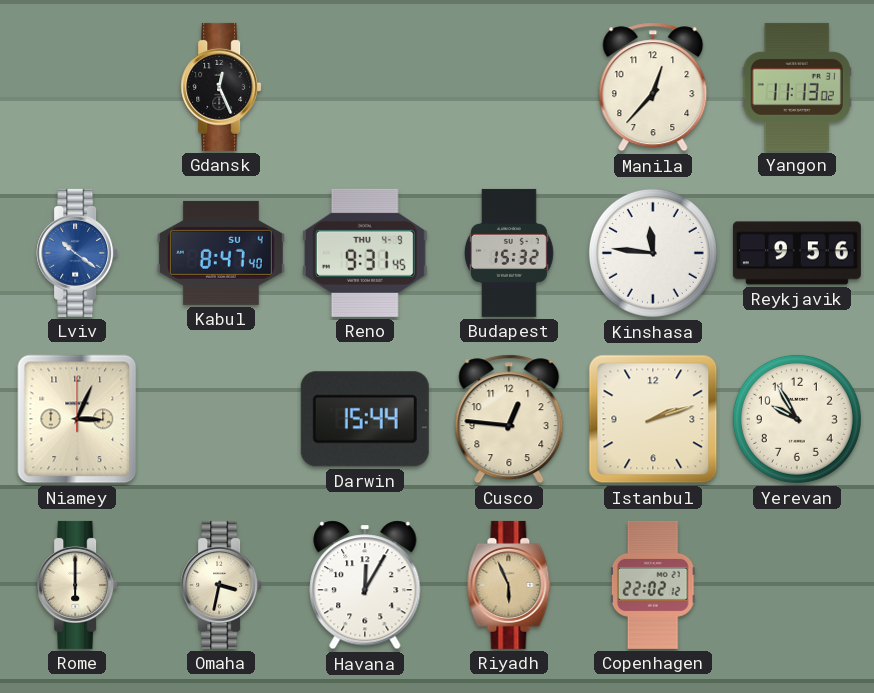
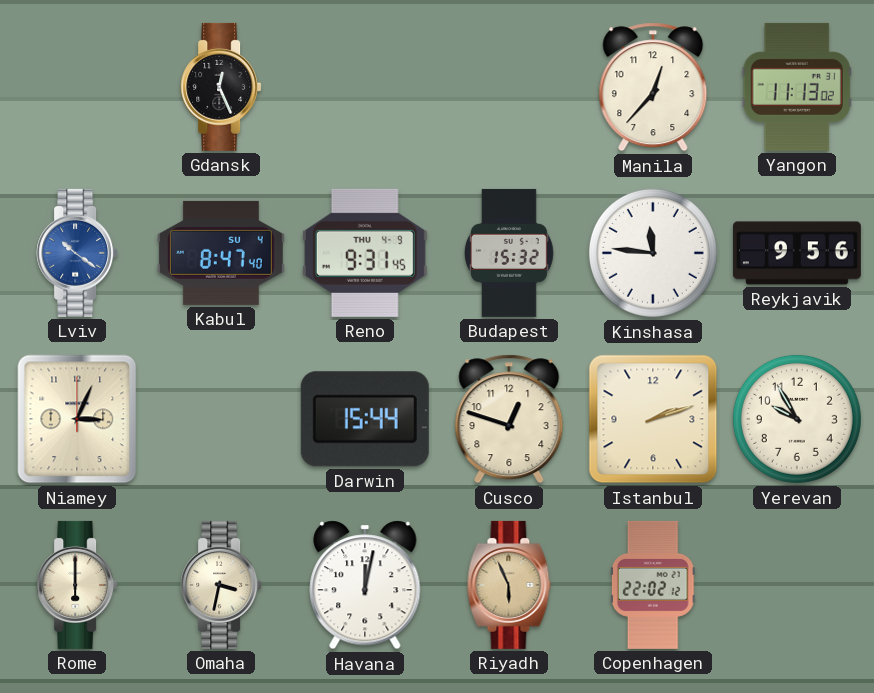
Cusco: 12:46 -> 12:48 (509, 419)
Havana: 12:05 -> 12:02 (365, 585)
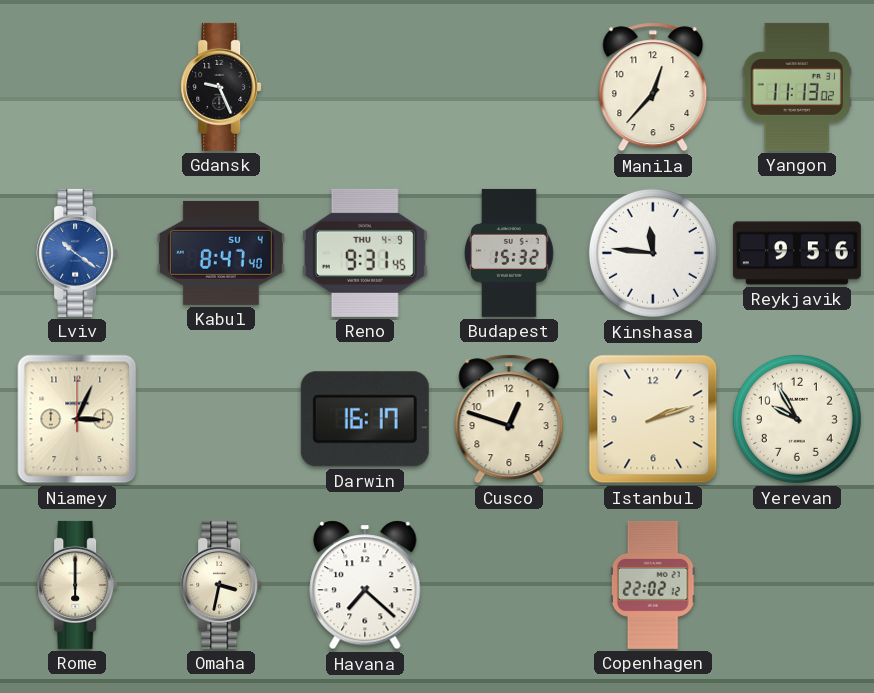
Gdansk: 12:26 -> 9:26 (221, 87)
Darwin: 15:44 -> 16:17 (365, 419)
Havana: 12:02 -> 7:22 (365, 585)
Riyadh: 5:56 -> none (509, 585)
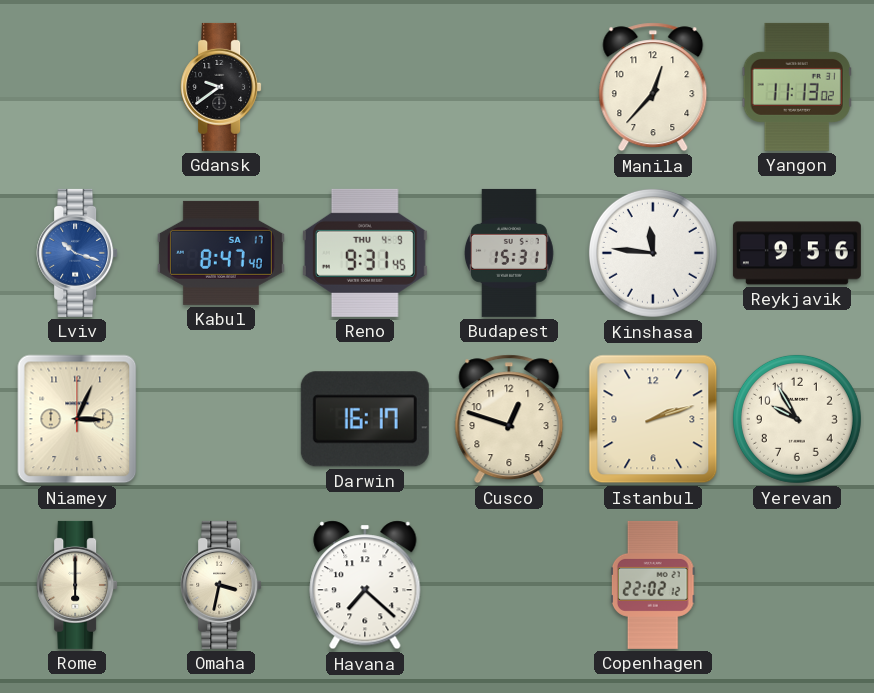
Gdansk: 9:26 -> 9:39 (221, 87)
Lviv: 10:21 -> 10:18 (77, 253)
Kabul date: SU 4 -> SA 17 (221, 253)
Budapest: 15:32 -> 15:31 (509, 253)
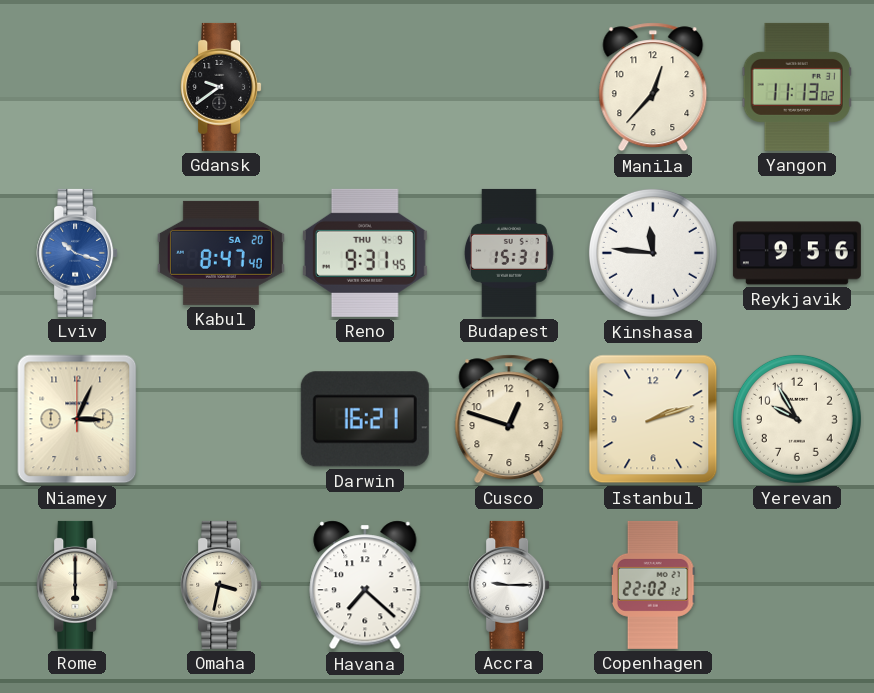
Kabul date: SA 17 -> SA 20 (221, 253)
Darwin: 16:17 -> 16:21 (365, 419)
Accra: none -> 9:15 (509, 585)
